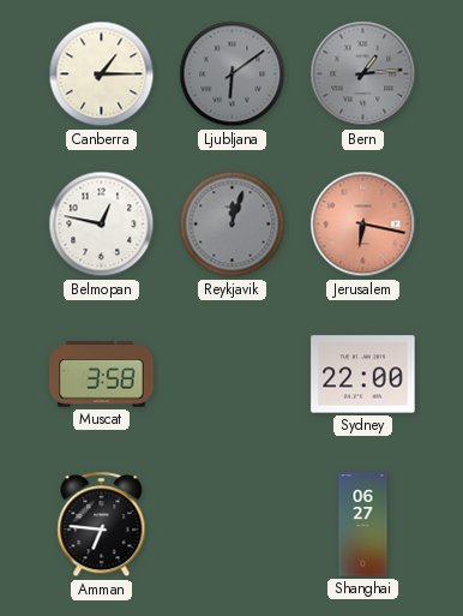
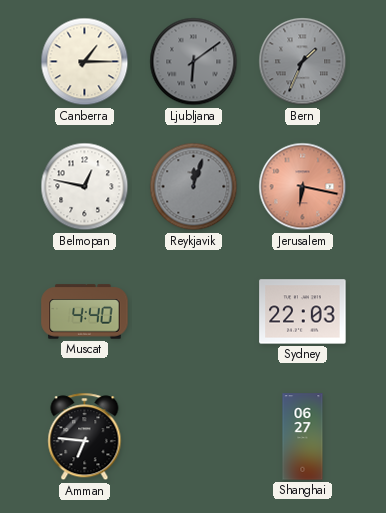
Bern: 1:14 -> 1:34 (303, 62)
Muscat: 3:58 -> 4:40 (85, 312)
Sydney: 22:00 -> 22:03 (303, 312)
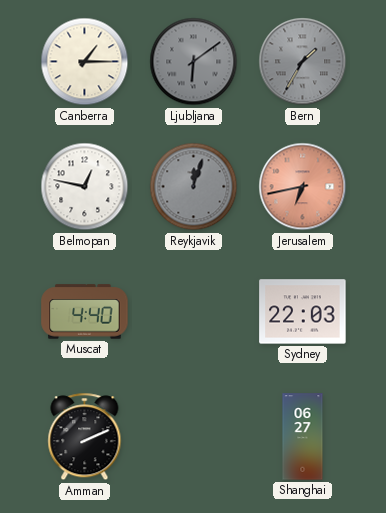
Bern: 1:34 -> 1:35 (303, 62)
Jerusalem: 6:17 -> 6:43 (303, 187)
Amman: 6:46 -> 2:11 (85, 437)
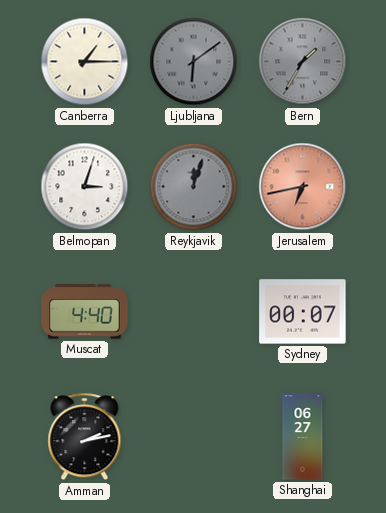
Belmopan: 12:47 -> 3:03 (85, 187)
Sydney: 22:03 -> 00:07 (303, 312)
Amman: 2:11 -> 2:13 (85, 437)
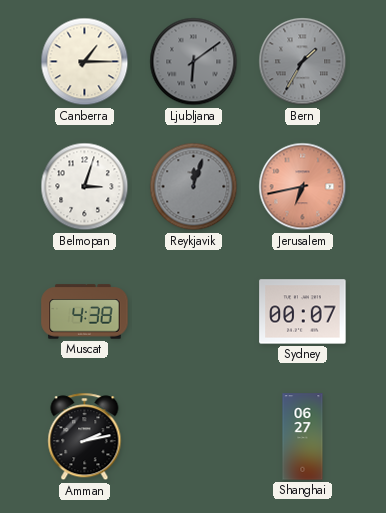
Muscat: 4:40 -> 4:38 (85, 312)
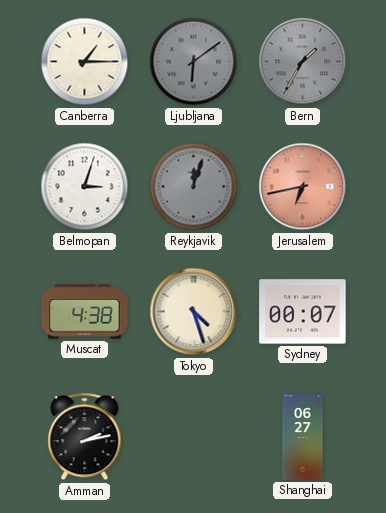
Tokyo: none -> 4:27 (194, 312)
